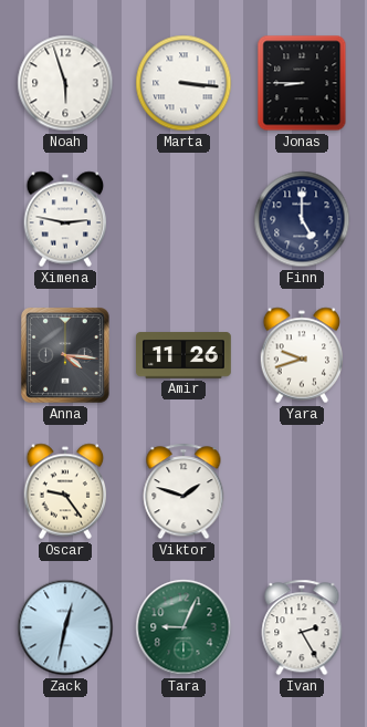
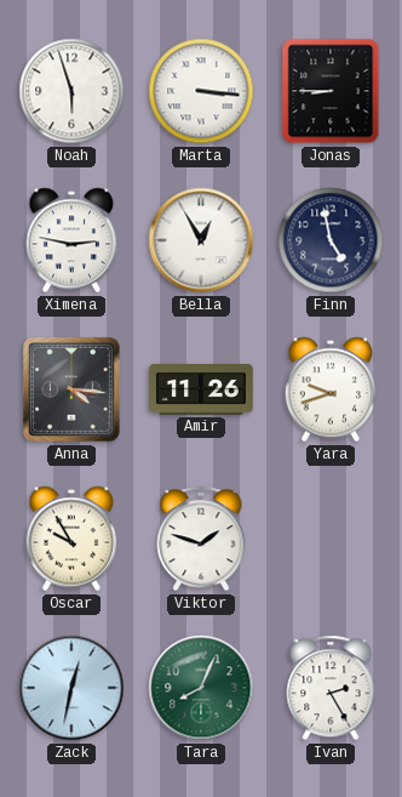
Bella: none -> 12:55 (201, 240)
Finn: 5:00 -> 4:58 (331, 240)
Oscar: 9:24 -> 9:55 (71, 539)
Tara: 9:04 -> 8:04 (201, 688)
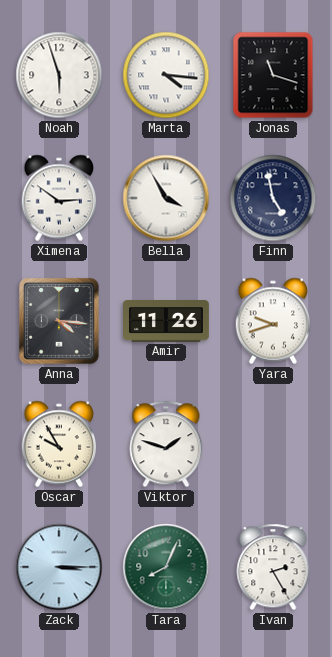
Marta: 3:16 -> 4:16 (166, 75)
Jonas: 8:45 -> 11:18 (273, 75)
Ximena: 2:47 -> 2:51 (59, 198)
Bella: 12:55 -> 3:55 (166, 198)
Zack: 12:32 -> 3:15 (59, 567)
